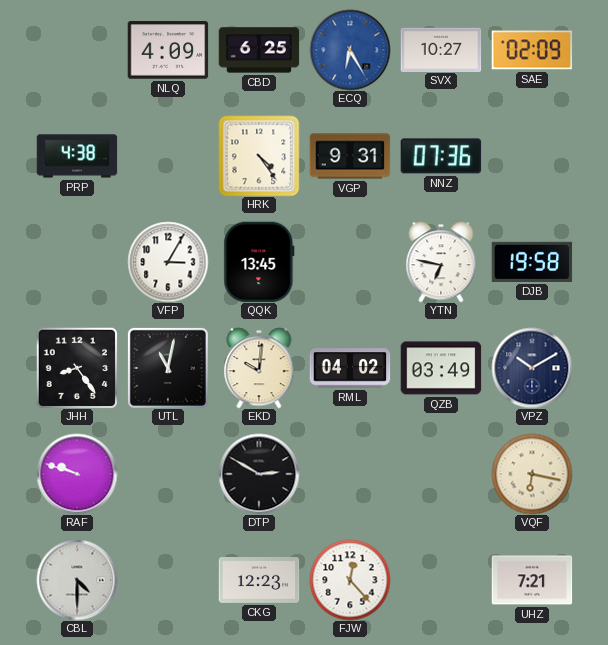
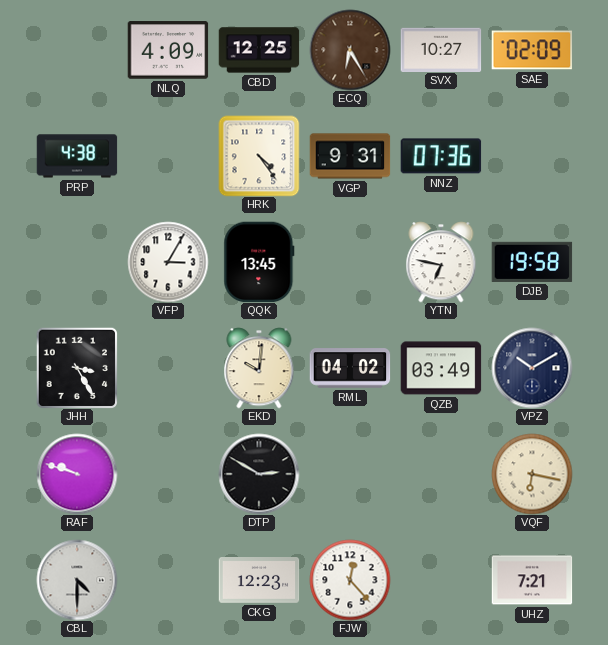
CBD: 6:25 -> 12:25 (259, 50)
ECQ dial: blue -> brown (350, 50)
JHH: 8:24 -> 3:25 (77, 368)
UTL: 11:02 -> none (168, 368)
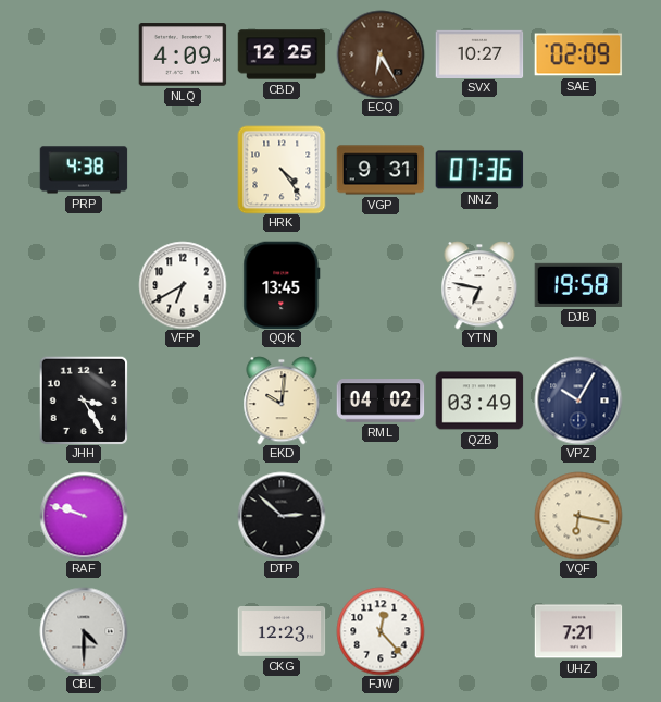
VFP: 3:05 -> 6:40 (183, 285)
VPZ: 10:10 -> 10:05 (578, 401)
DTP: 2:50 -> 2:52 (282, 516)
